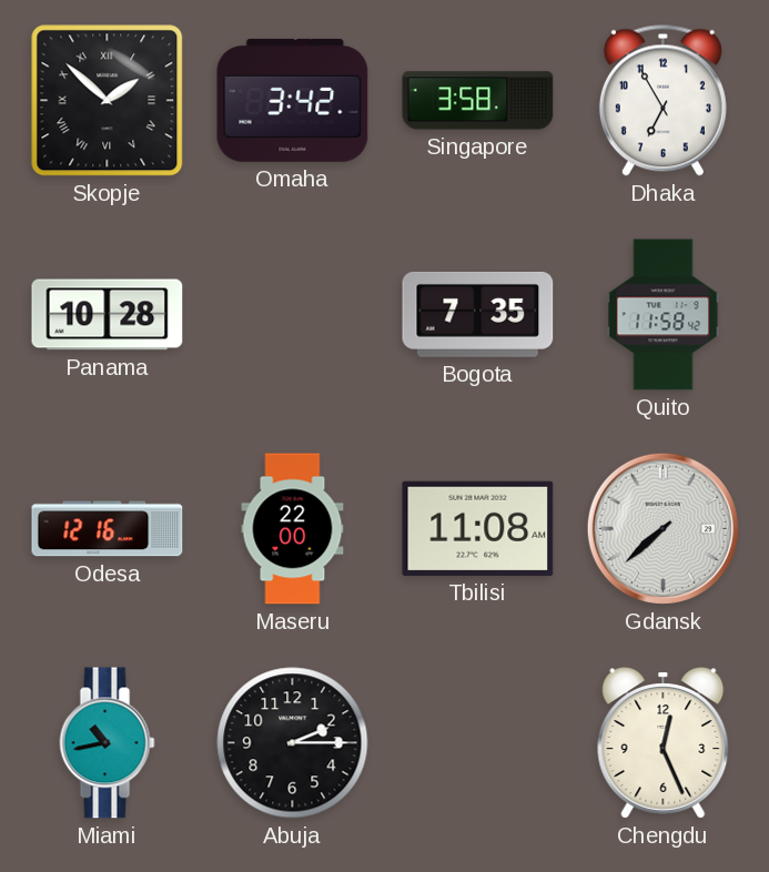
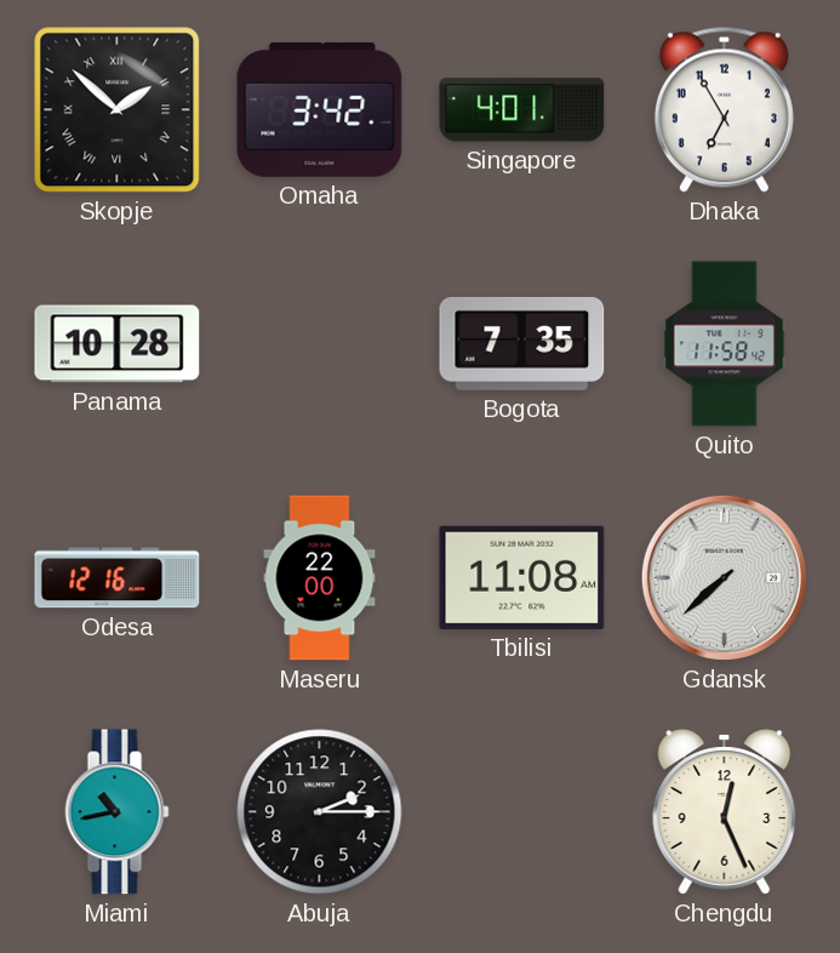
Singapore: 3:58 -> 4:01 (522, 110)
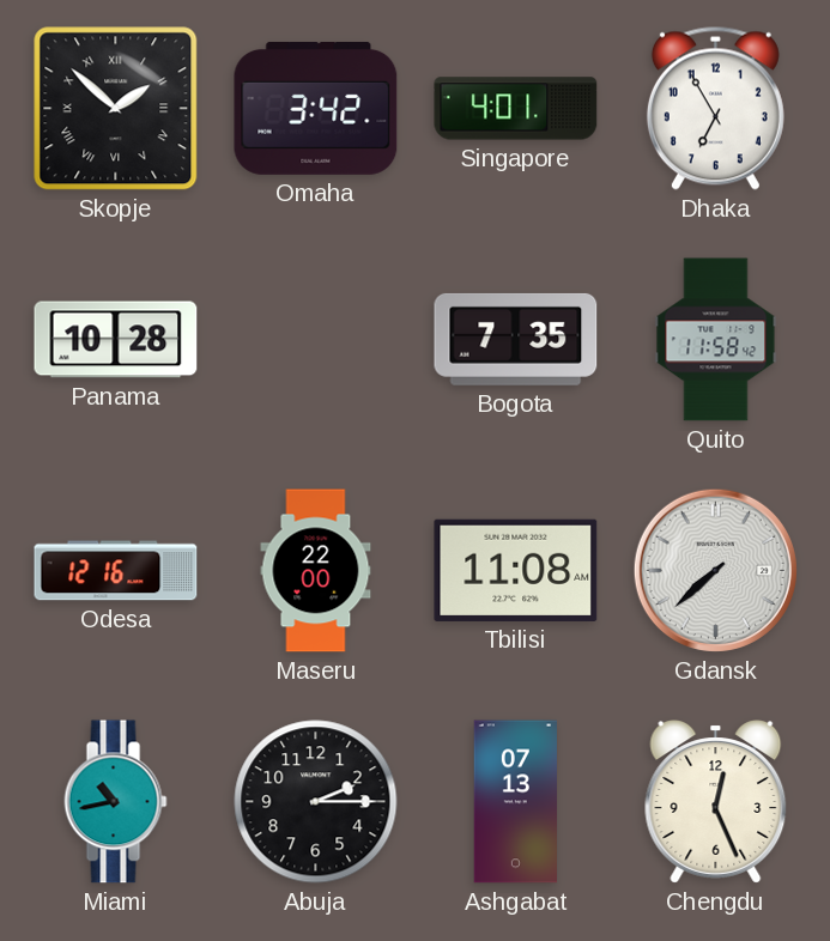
Ashgabat: none -> 07:13 (515, 802)
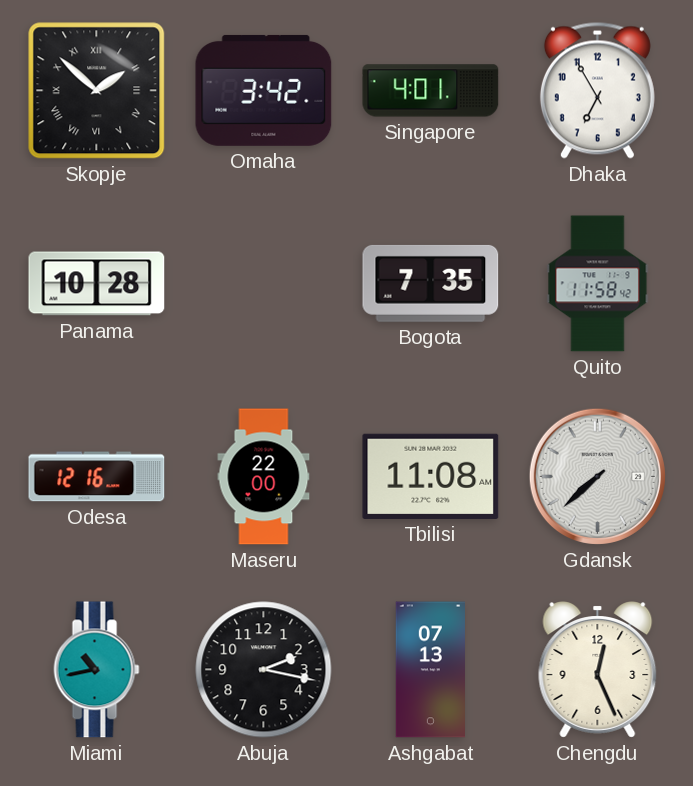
Abuja: 2:15 -> 2:17 (264, 670)
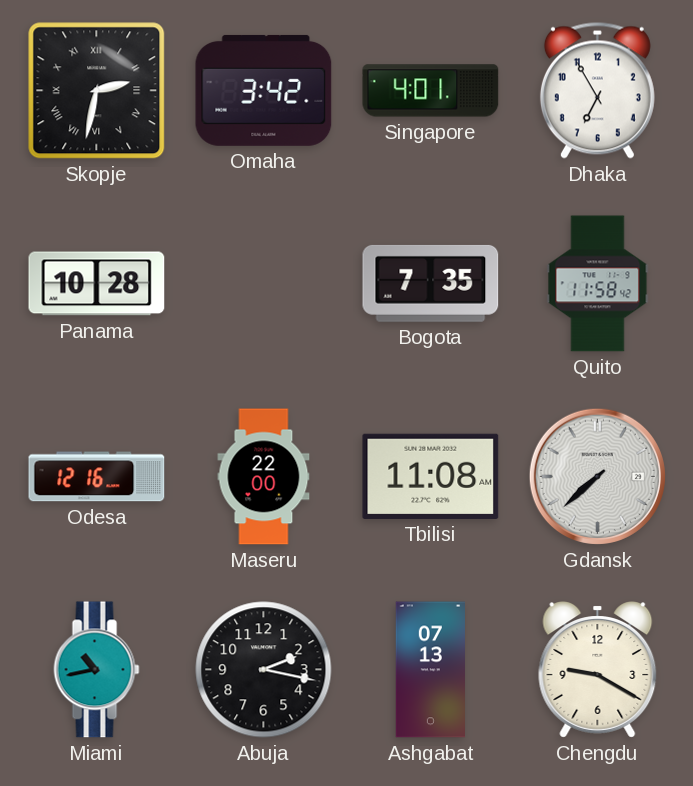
Skopje: 1:52 -> 2:32 (97, 91)
Chengdu: 12:26 -> 9:20 (598, 670)
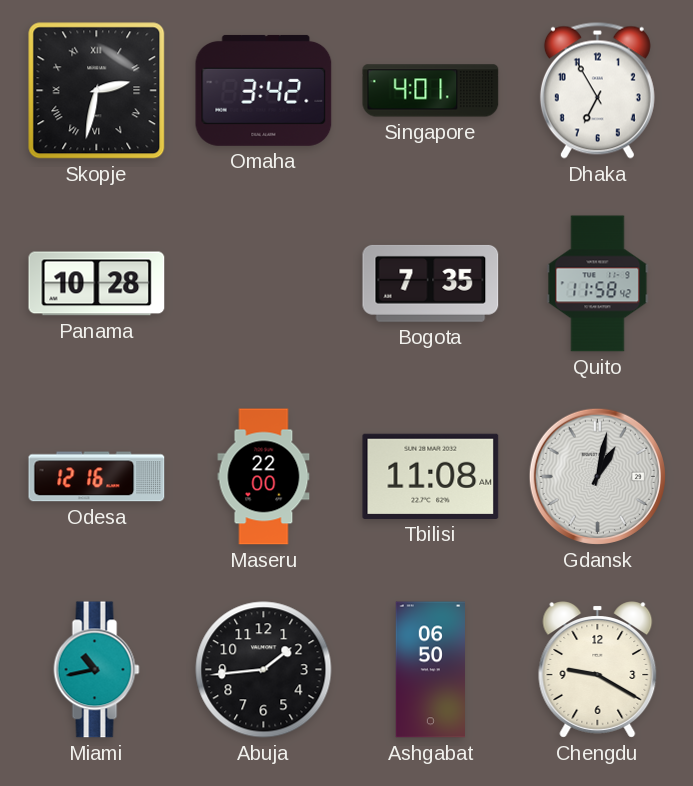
Gdansk: 7:38 -> 1:02 (597, 476)
Abuja: 2:17 -> 1:44 (264, 670)
Ashgabat: 07:13 -> 06:50 (430, 670)
